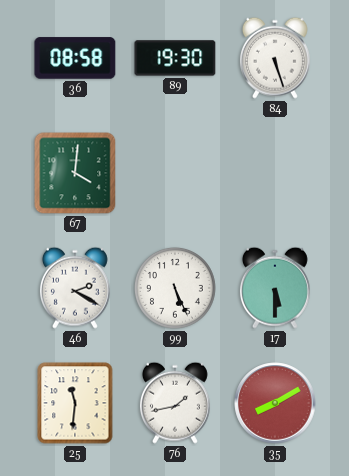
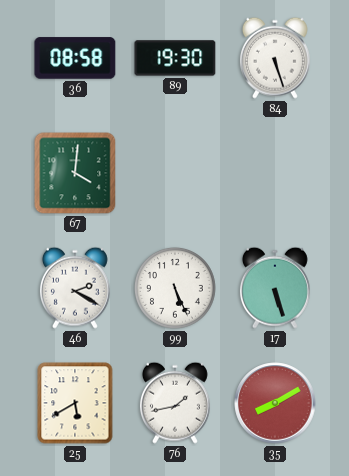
17: 5:30 -> 5:27 (275, 288)
25: 11:31 -> 5:40 (75, 403)
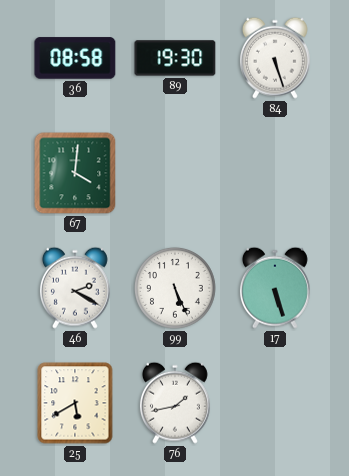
35: 8:10 -> none (275, 403)
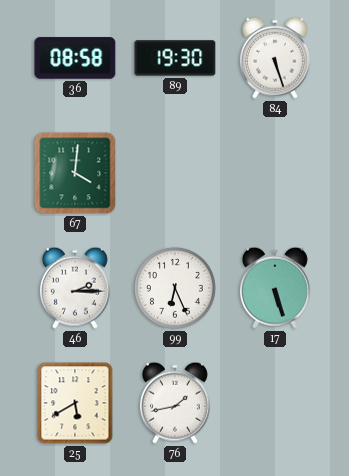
46: 2:20 -> 2:15 (75, 288)
99: 5:26 -> 6:26 (175, 288)
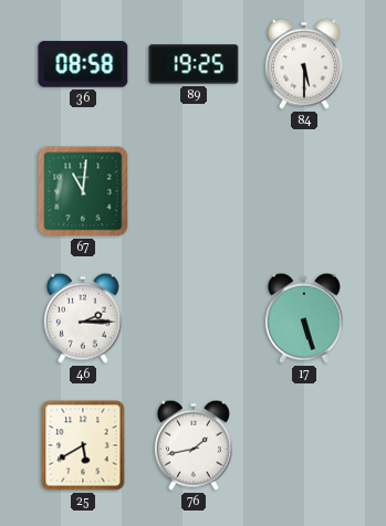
89: 19:30 -> 19:25 (194, 64)
84: 5:27 -> 5:30 (304, 64)
67: 4:01 -> 11:01 (83, 191)
99: 6:26 -> none (175, 288)
